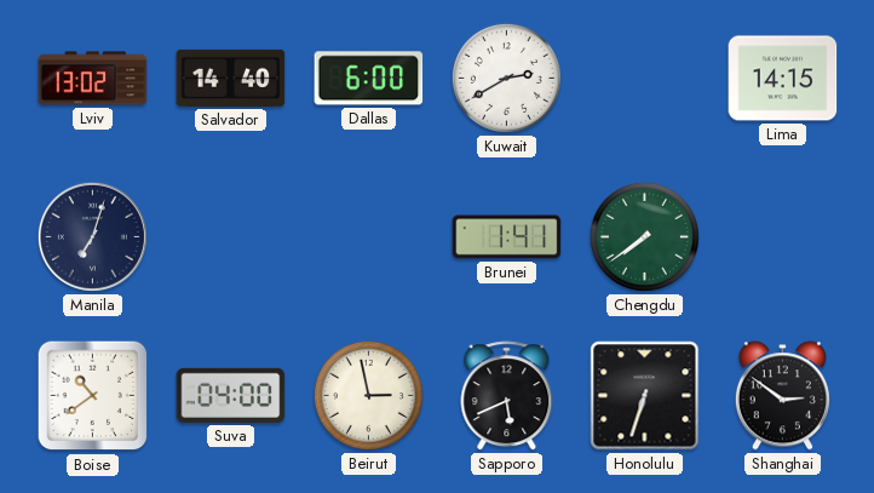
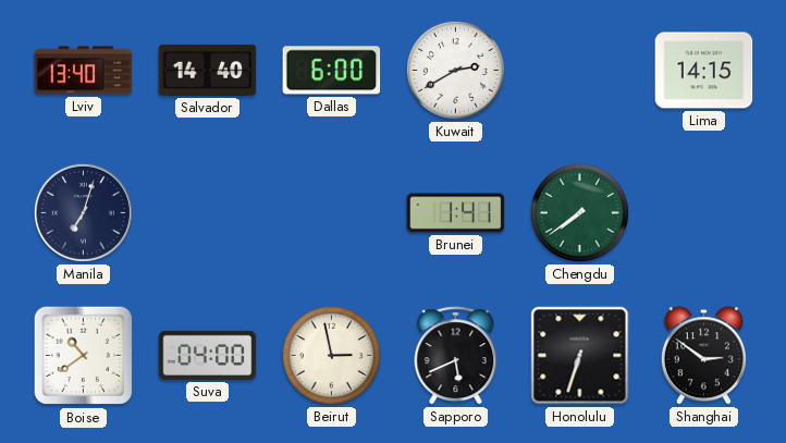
Lviv: 13:02 -> 13:40 (84, 71)
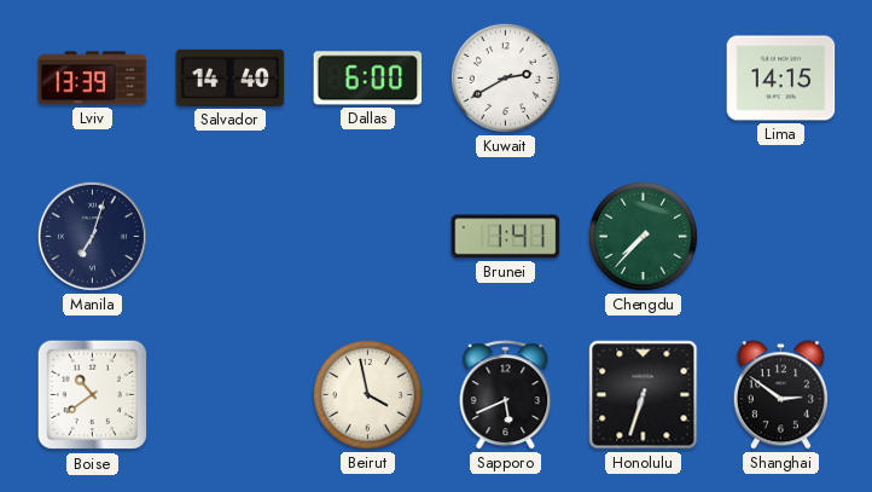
Lviv: 13:40 -> 13:39 (93, 79)
Chengdu: 7:39 -> 7:37 (643, 236)
Suva: 04:00 -> none (208, 355)
Beirut: 2:58 -> 3:58 (367, 394)
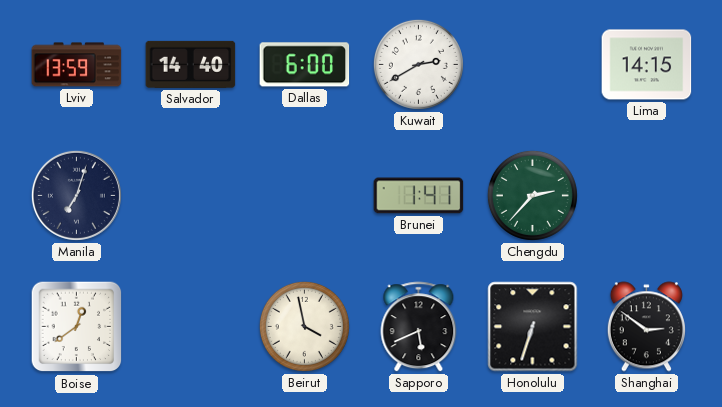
Lviv: 13:39 -> 13:59 (77, 65)
Chengdu: 7:37 -> 2:37 (532, 195)
Boise: 10:39 -> 12:39 (77, 327)
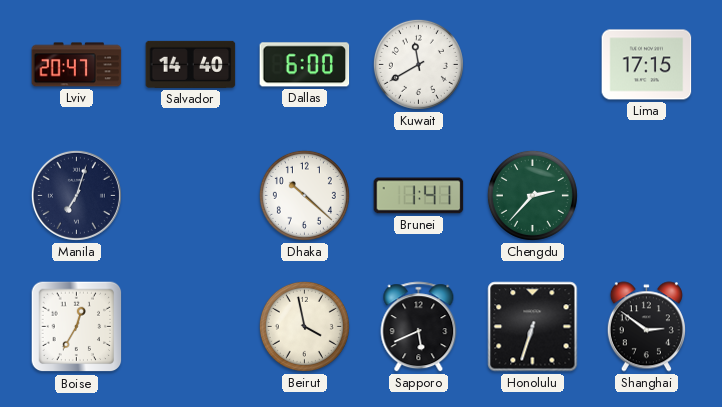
Lviv: 13:59 -> 20:47 (77, 65)
Kuwait: 2:40 -> 11:40 (418, 64)
Lima: 14:15 -> 17:15 (647, 65)
Dhaka: none -> 10:22 (304, 195)
Boise: 12:39 -> 12:35 (77, 327)
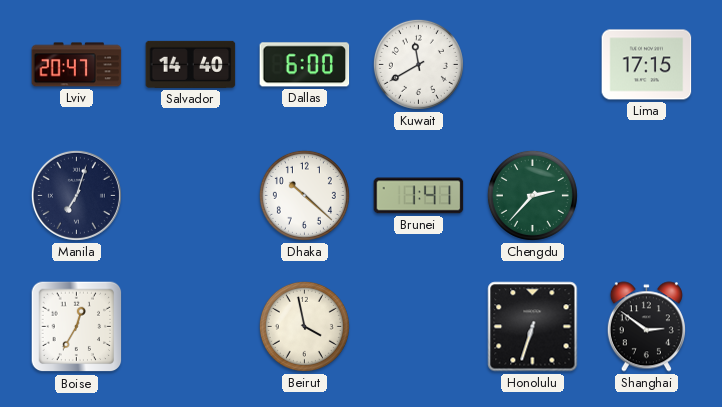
Sapporo: 5:41 -> none (419, 327)
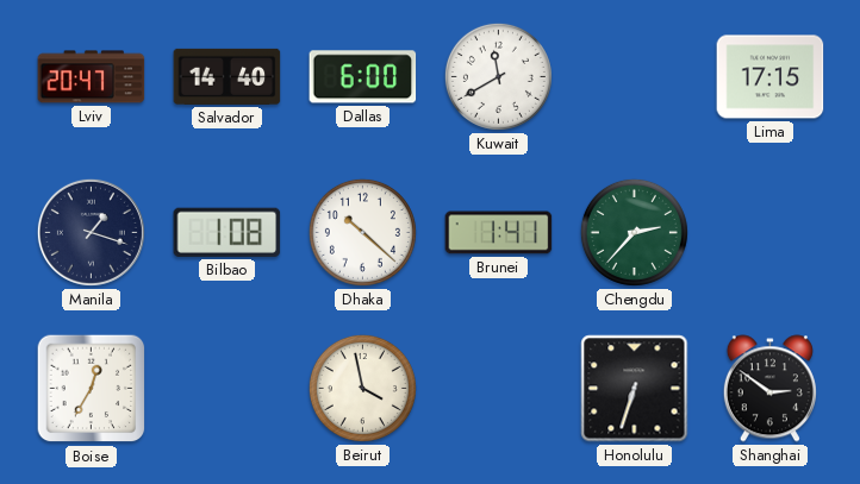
Manila: 7:03 -> 1:18 (91, 232)
Bilbao: none -> 1:08 (228, 232)
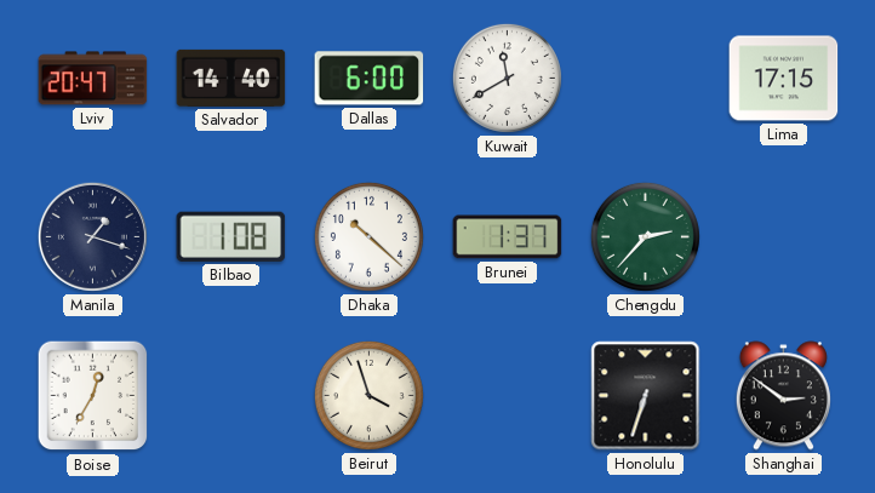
Brunei: 1:41 -> 1:37 (508, 237)
Beirut: 3:58 -> 3:57 (368, 395)
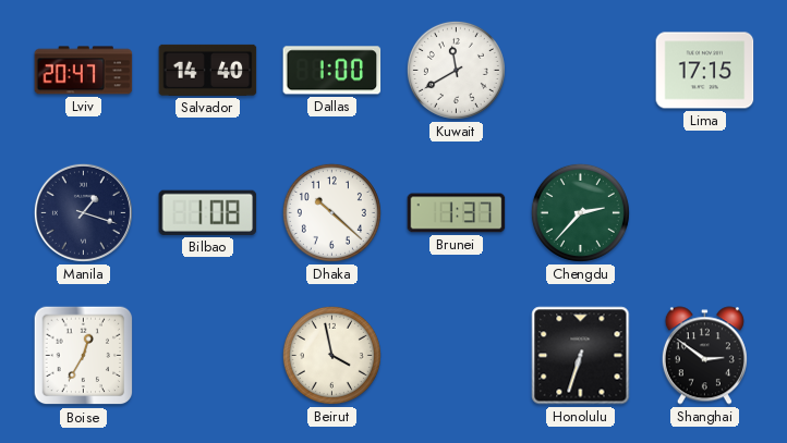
Dallas: 6:00 -> 1:00 (332, 71)
Beirut: 3:57 -> 3:58 (331, 355)
